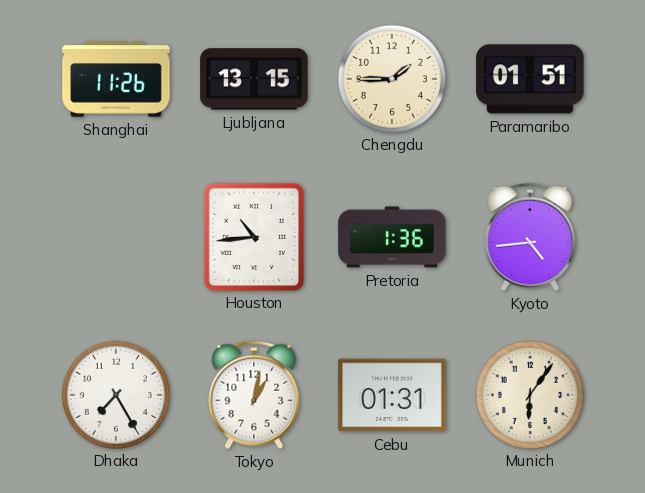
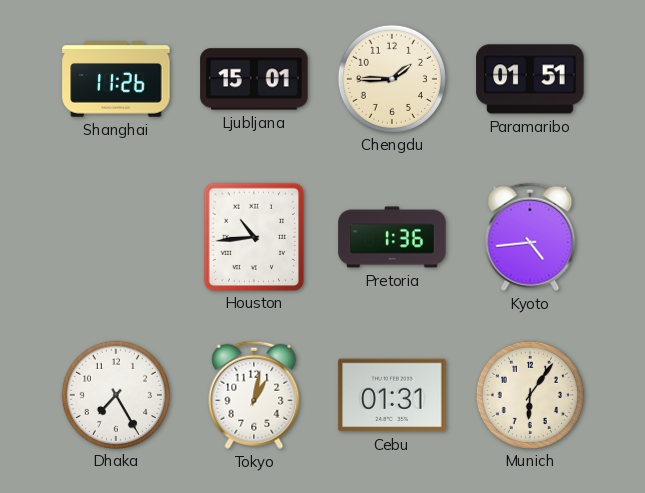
Ljubljana: 13:15 -> 15:01 (254, 79)
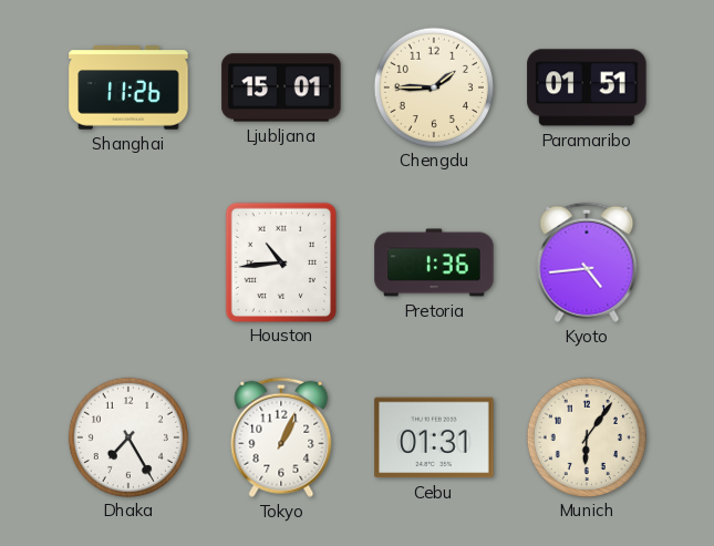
Tokyo: 1:02 -> 1:04 (281, 437)
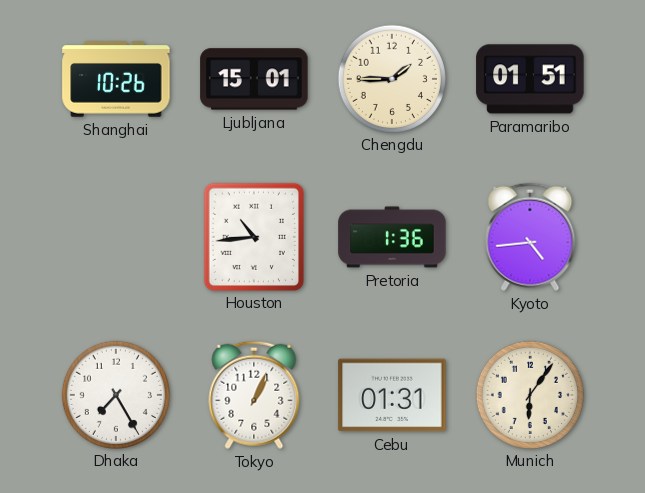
Shanghai: 11:26 -> 10:26 (116, 79)
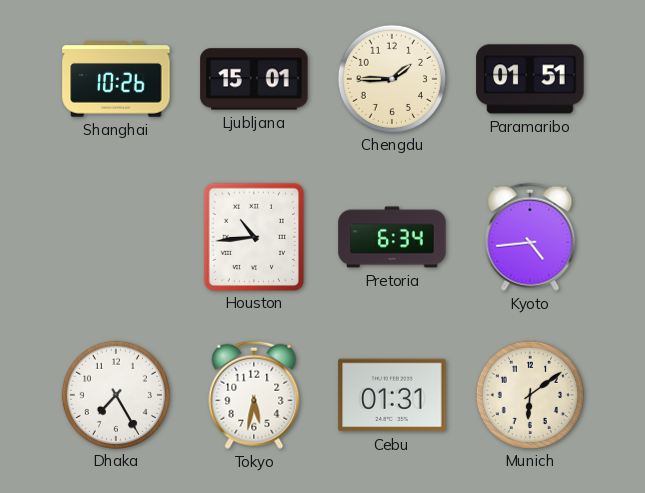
Pretoria: 1:36 -> 6:34 (392, 237)
Tokyo: 1:04 -> 5:32 (254, 395)
Munich: 6:06 -> 6:09 (529, 394)
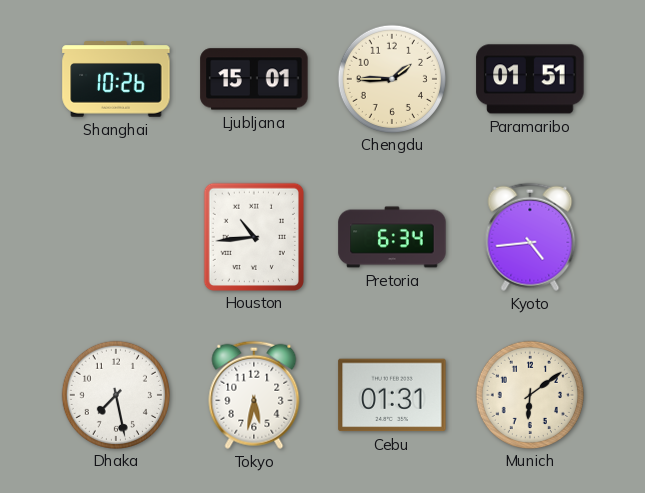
Dhaka: 7:25 -> 7:28 (115, 394)
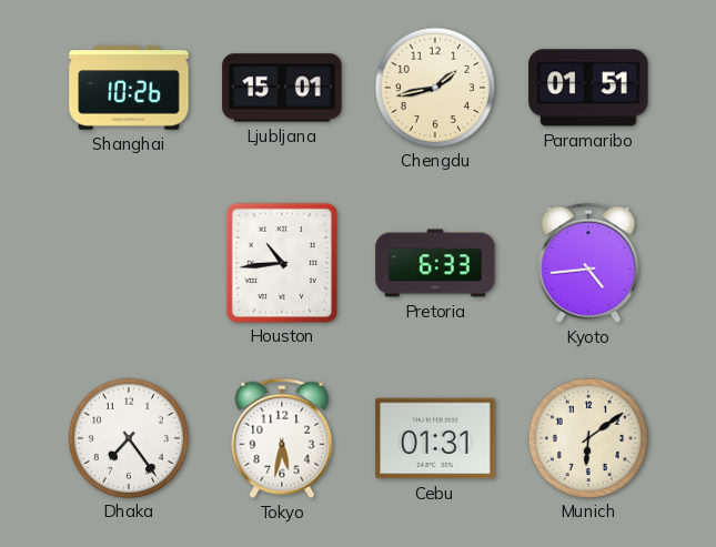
Chengdu: 1:45 -> 1:43 (434, 87)
Pretoria: 6:34 -> 6:33 (435, 263)
Dhaka: 7:28 -> 7:24 (128, 437)
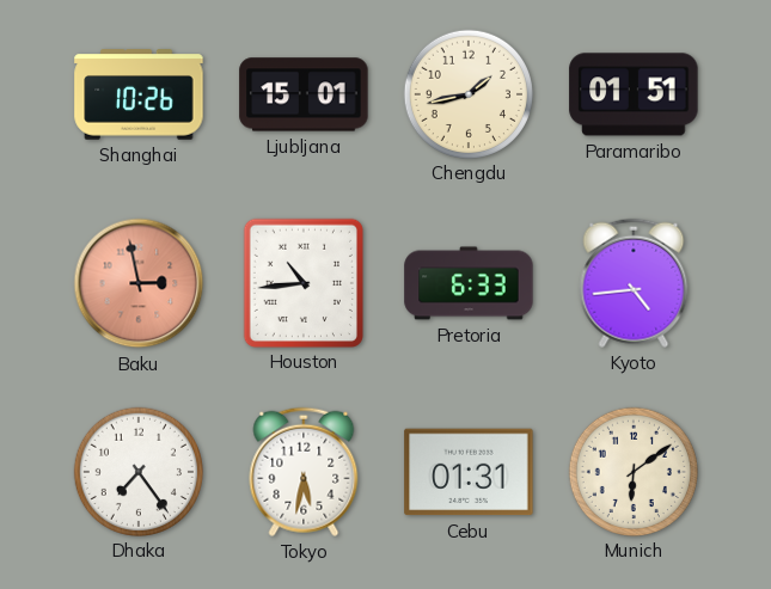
Baku: none -> 2:58 (139, 283)
